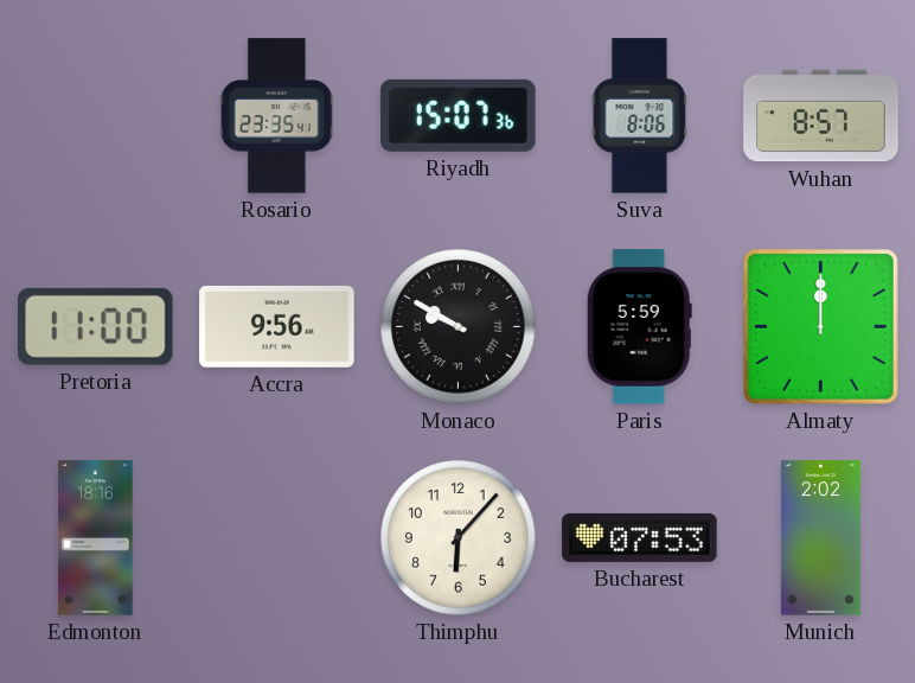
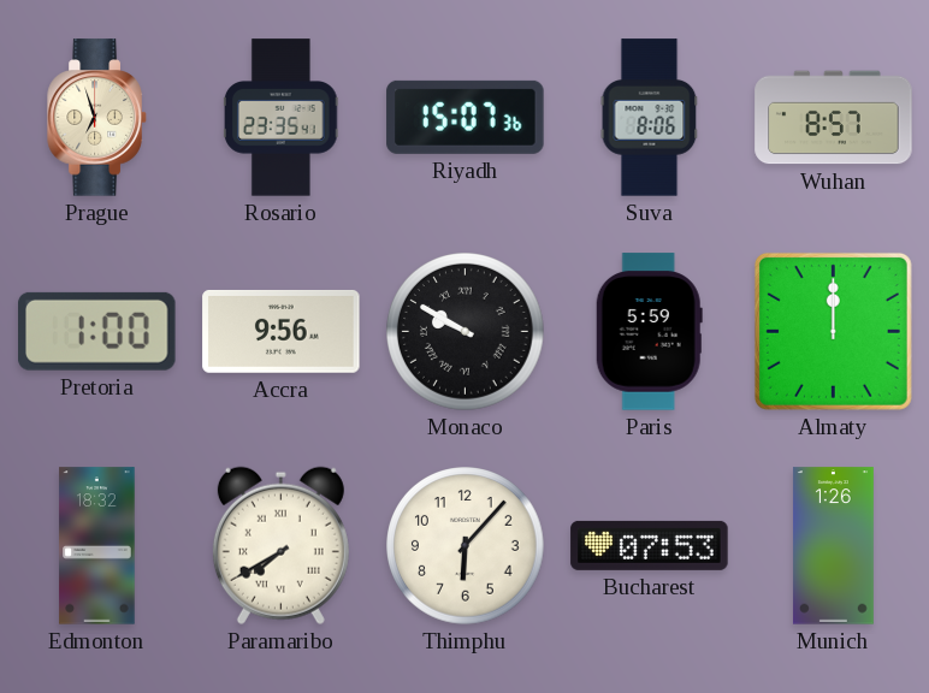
Prague: none -> 6:57 (97, 118)
Pretoria: 11:00 -> 1:00 (97, 331)
Edmonton: 18:16 -> 18:32 (97, 546)
Paramaribo: none -> 7:40 (280, 545)
Munich: 2:02 -> 1:26 (833, 546)
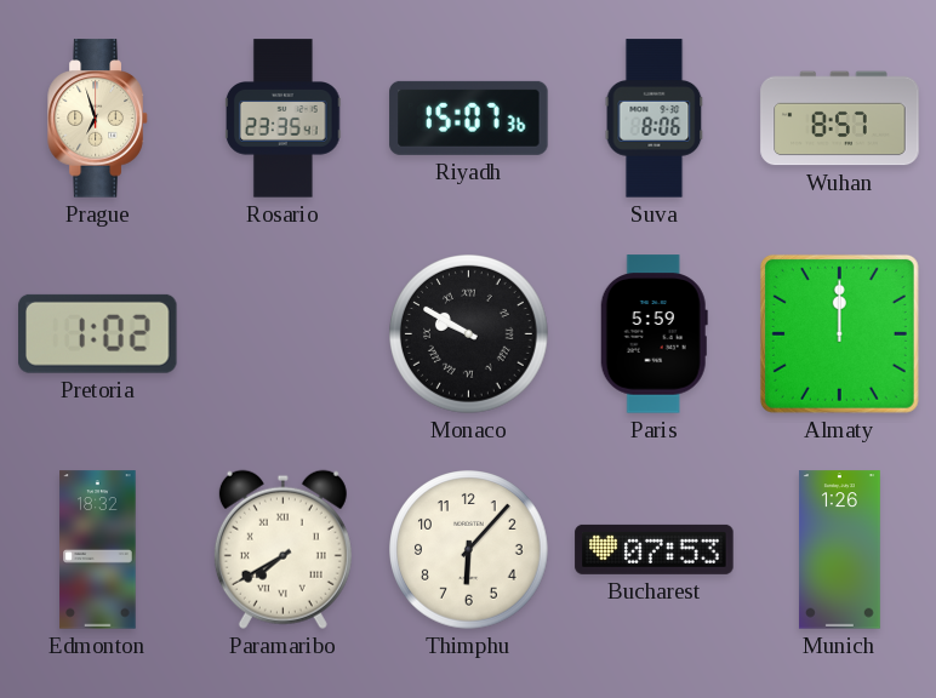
Pretoria: 1:00 -> 1:02 (98, 333)
Accra: 9:56 -> none (282, 331)
